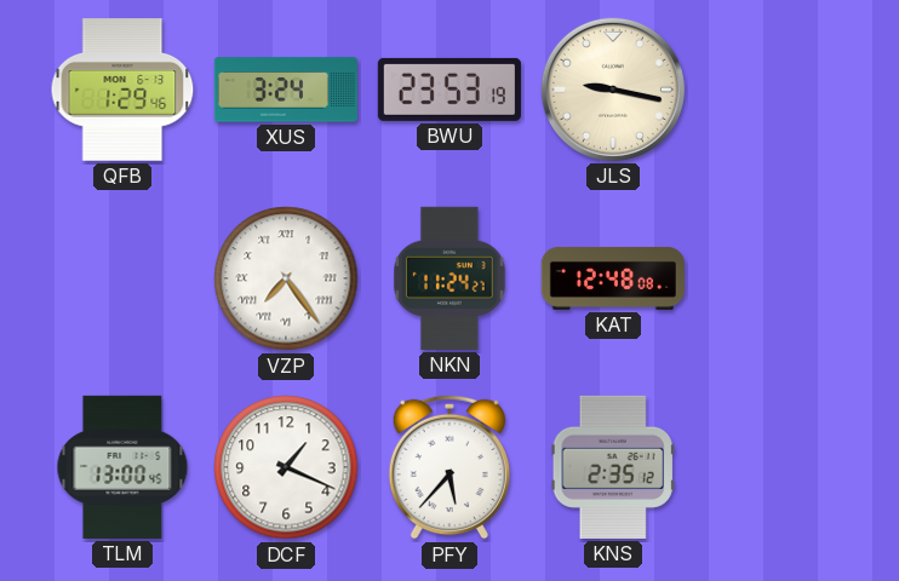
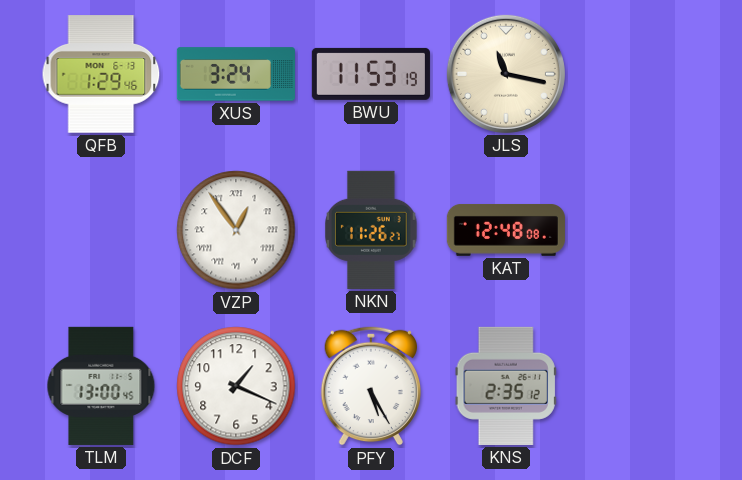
BWU: 23:53 -> 11:53 (371, 74)
JLS: 9:17 -> 11:17 (506, 74)
VZP: 7:24 -> 12:54 (236, 230)
NKN: 11:24 -> 11:26 (371, 230)
PFY: 5:37 -> 5:25 (370, 386)
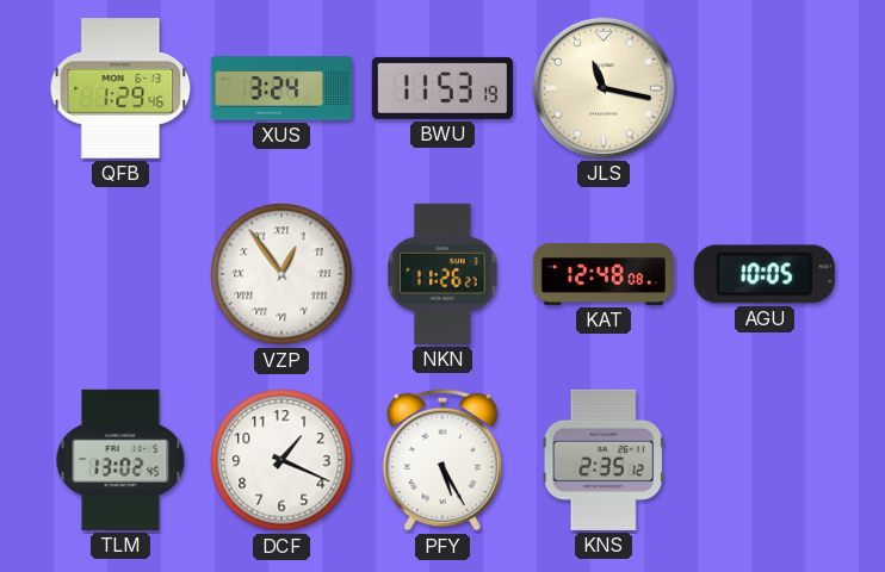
AGU: none -> 10:05 (765, 274)
TLM: 13:00 -> 13:02 (120, 460)
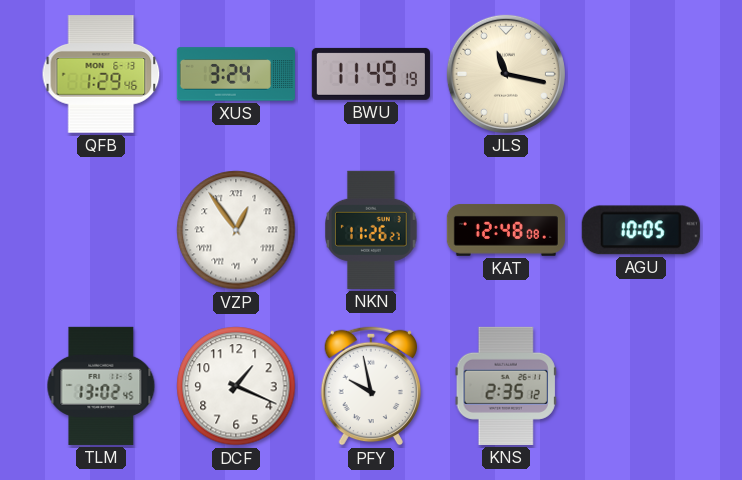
BWU: 11:53 -> 11:49 (371, 74)
PFY: 5:25 -> 9:58 (370, 386)
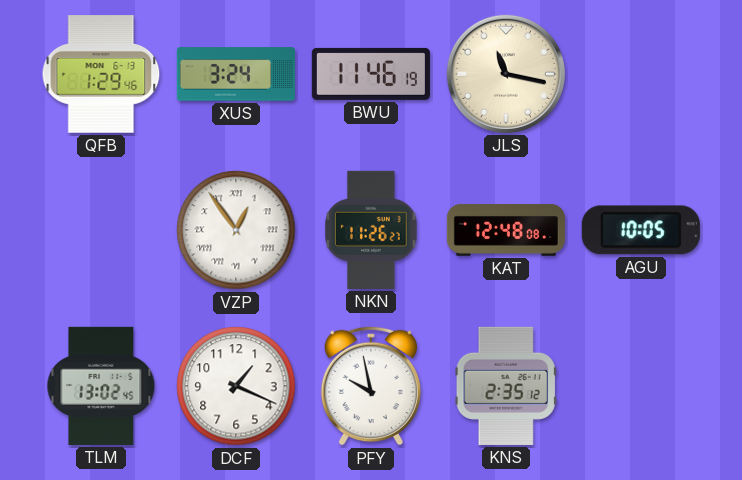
BWU: 11:49 -> 11:46 (371, 74)
